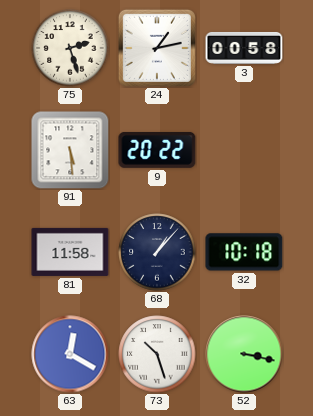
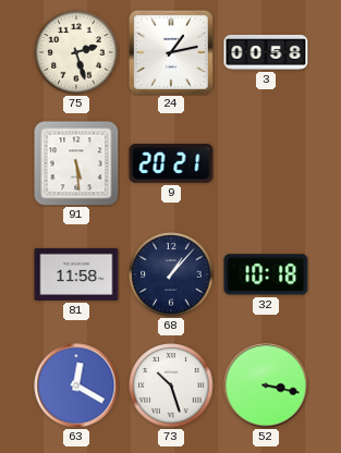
9: 20:22 -> 20:21 (171, 163)
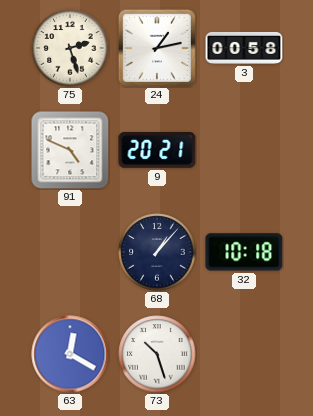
91: 5:29 -> 4:49 (70, 150)
81: 11:58 -> none (76, 274)
52: 3:17 -> none (266, 385)
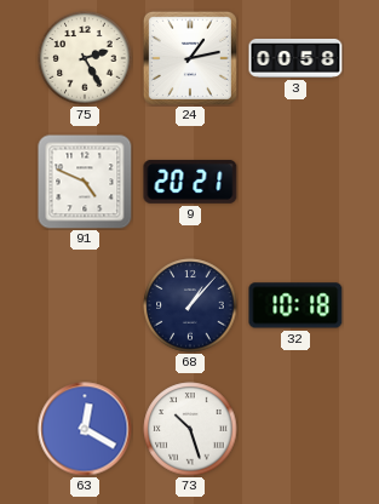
75: 2:27 -> 2:25 (85, 58)
